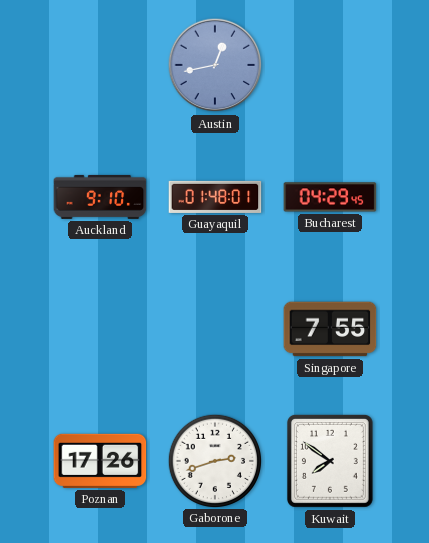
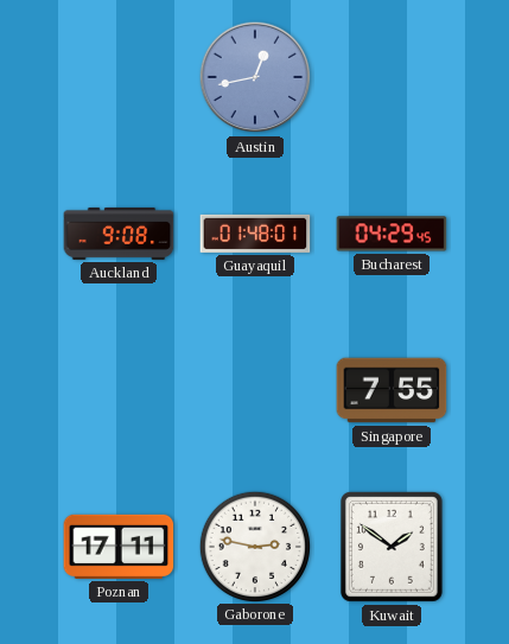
Auckland: 9:10 -> 9:08 (119, 234)
Poznan: 17:26 -> 17:11 (119, 547)
Gaborone: 2:42 -> 2:47 (254, 546)
Kuwait: 7:51 -> 1:51 (392, 547)
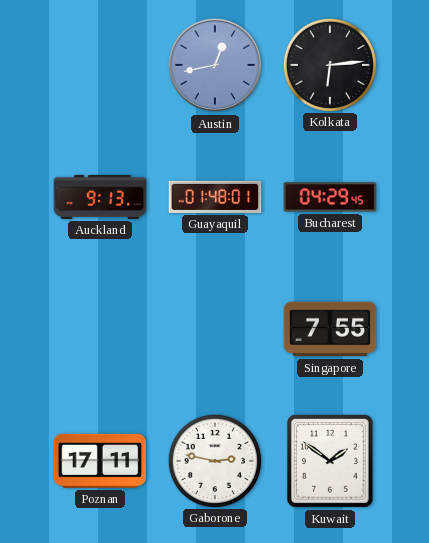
Kolkata: none -> 6:14 (329, 64)
Auckland: 9:08 -> 9:13 (100, 197)
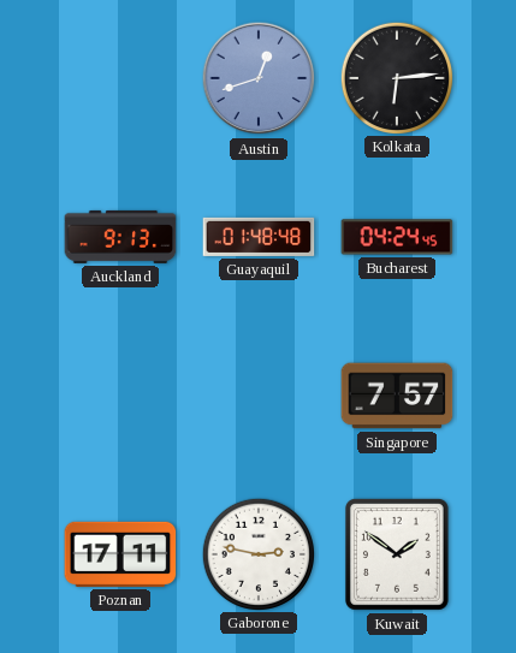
Austin: 12:43 -> 12:42 (259, 78)
Guayaquil: 01:48:01 -> 01:48:48 (259, 237)
Bucharest: 04:29 -> 04:24 (397, 237)
Singapore: 7:55 -> 7:57 (397, 396)
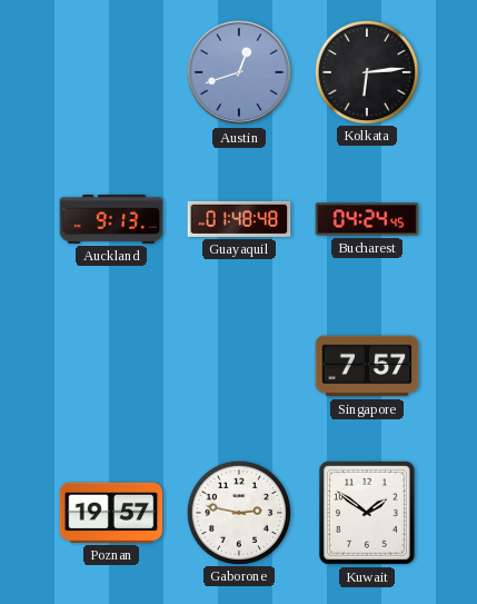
Poznan: 17:11 -> 19:57 (111, 513)
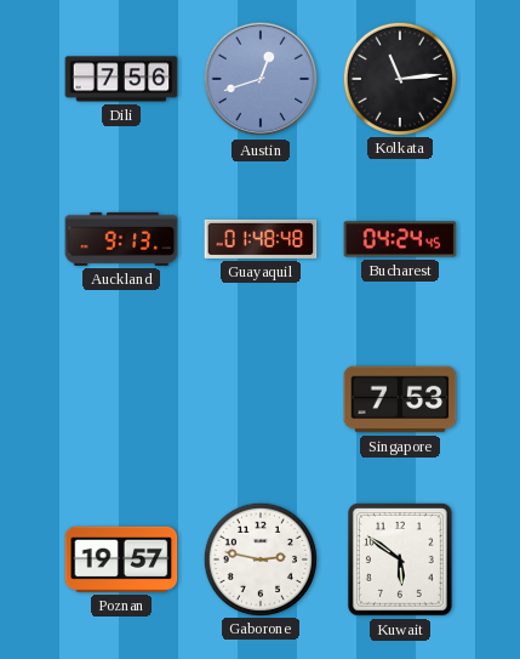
Dili: none -> 7:56 (121, 79)
Kolkata: 6:14 -> 11:14 (399, 78)
Singapore: 7:57 -> 7:53 (400, 399)
Kuwait: 1:51 -> 5:51 (400, 559)
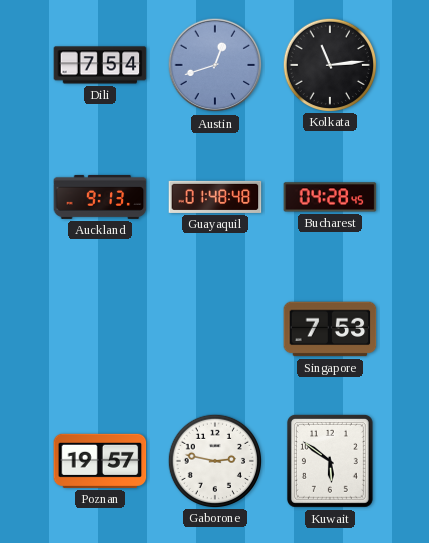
Dili: 7:56 -> 7:54 (100, 65)
Bucharest: 04:24 -> 04:28 (330, 197)
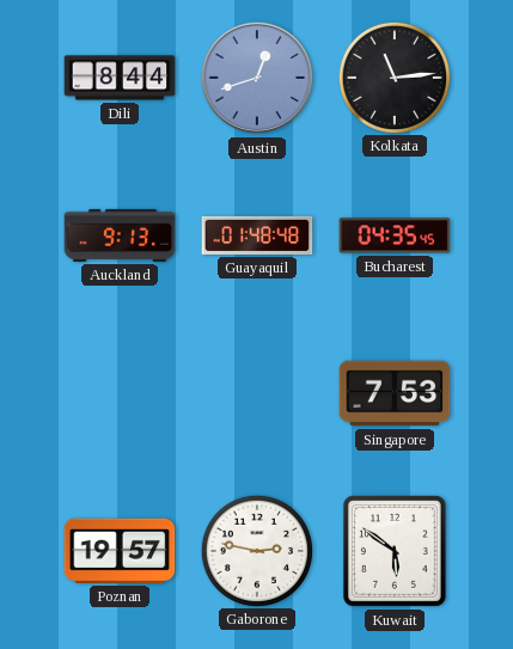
Dili: 7:54 -> 8:44 (120, 78)
Bucharest: 04:28 -> 04:35 (395, 235)
